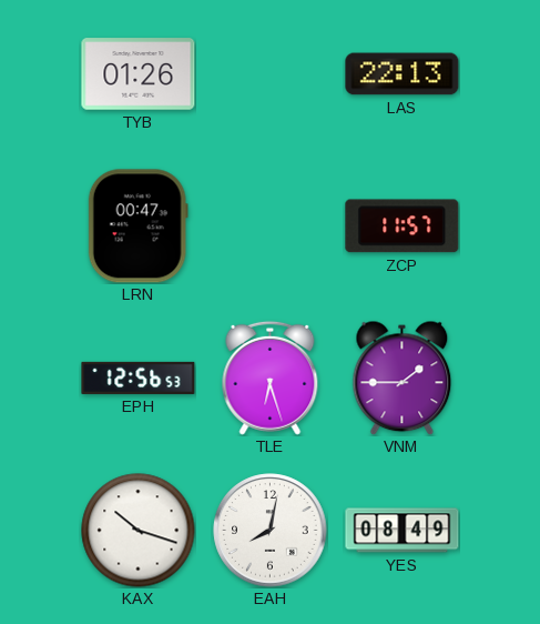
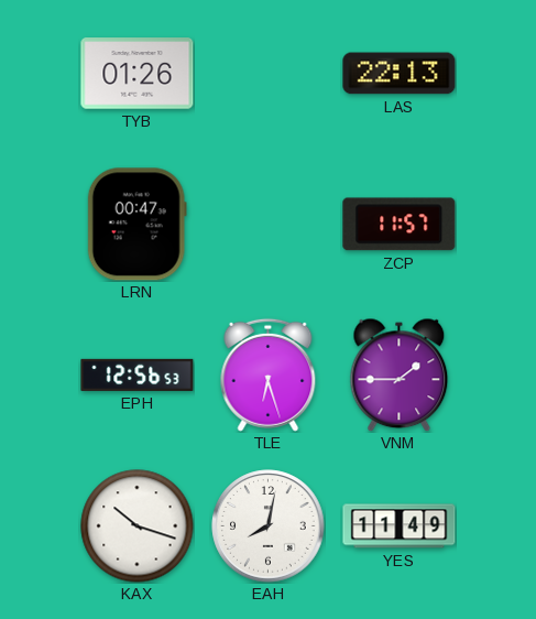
YES: 08:49 -> 11:49 (400, 526)
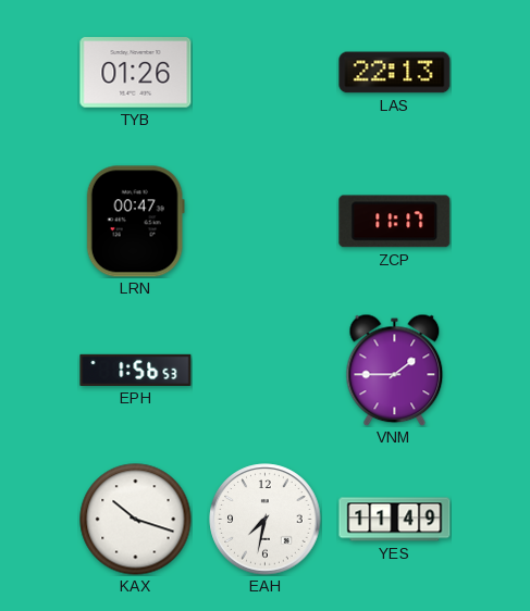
ZCP: 11:57 -> 11:17 (395, 222)
EPH: 12:56 -> 1:56 (136, 370)
TLE: 6:27 -> none (269, 374)
EAH: 8:02 -> 7:32 (266, 520)
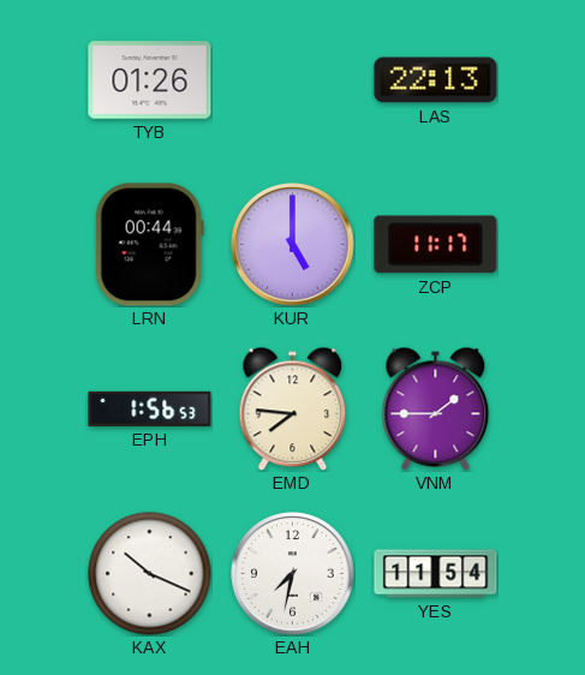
LRN: 00:47 -> 00:44 (149, 245)
KUR: none -> 5:00 (293, 245)
EMD: none -> 7:46 (293, 408)
KAX: 10:18 -> 10:19 (150, 574)
YES: 11:49 -> 11:54 (436, 574)
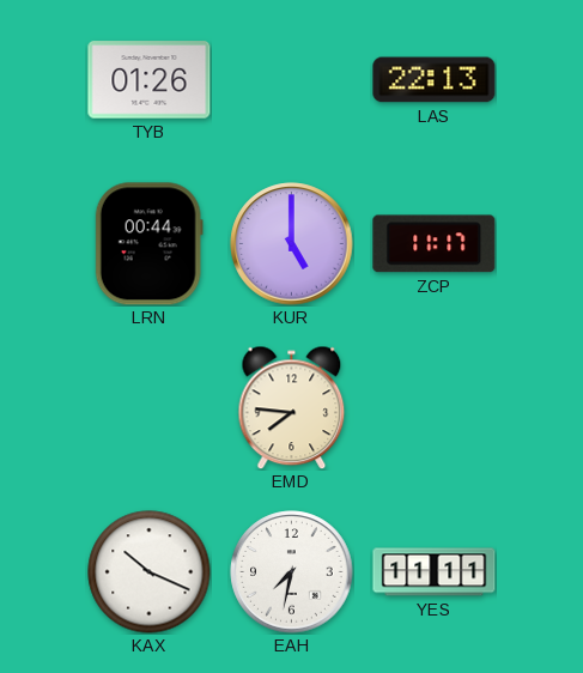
EPH: 1:56 -> none (150, 408)
VNM: 1:45 -> none (436, 408)
YES: 11:54 -> 11:11 (435, 572)
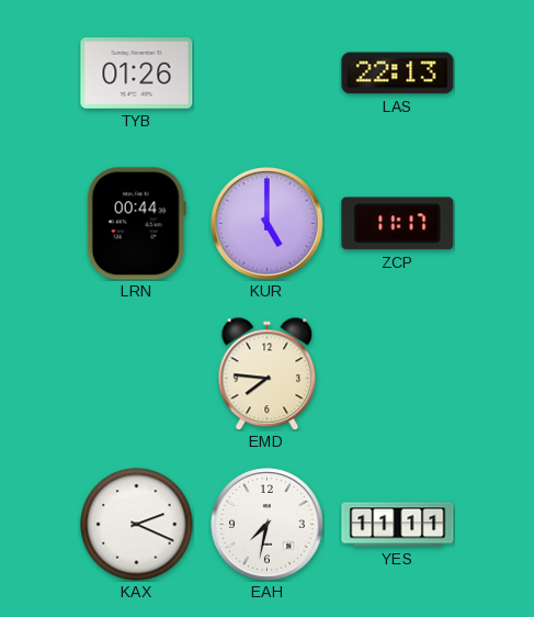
KAX: 10:19 -> 2:19 (137, 525)
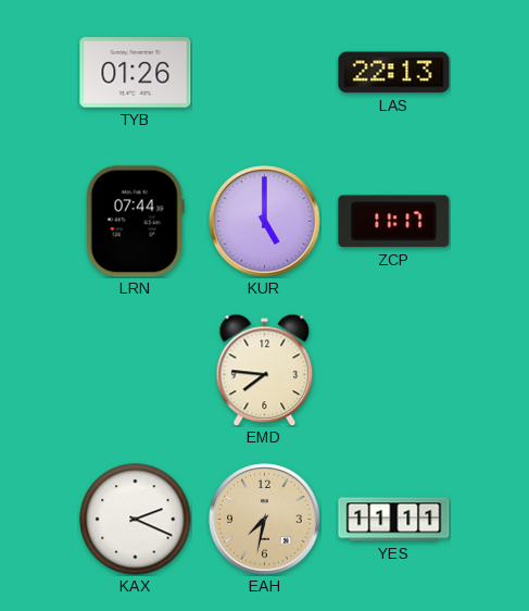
LRN: 00:44 -> 07:44 (135, 222)
EAH dial: white -> champagne (265, 520)
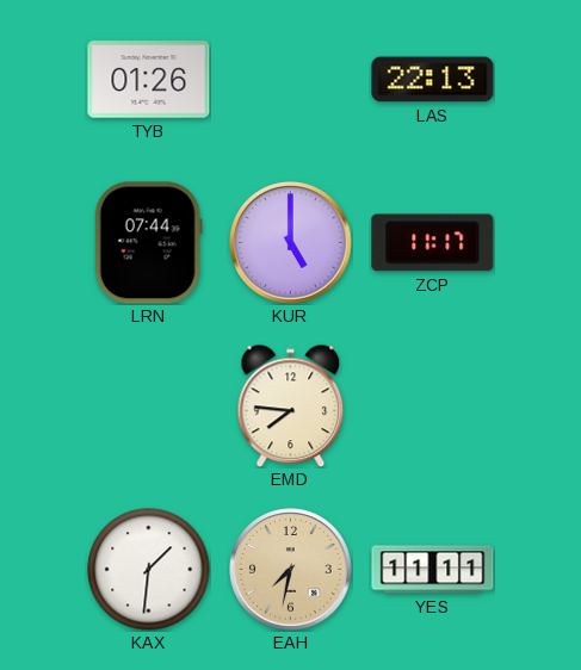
KAX: 2:19 -> 1:31 (149, 570)
